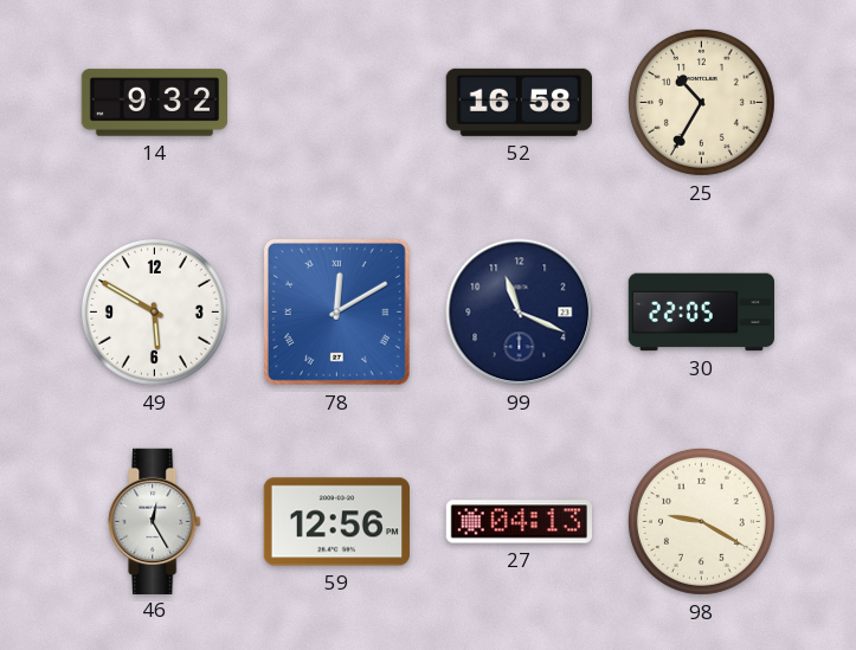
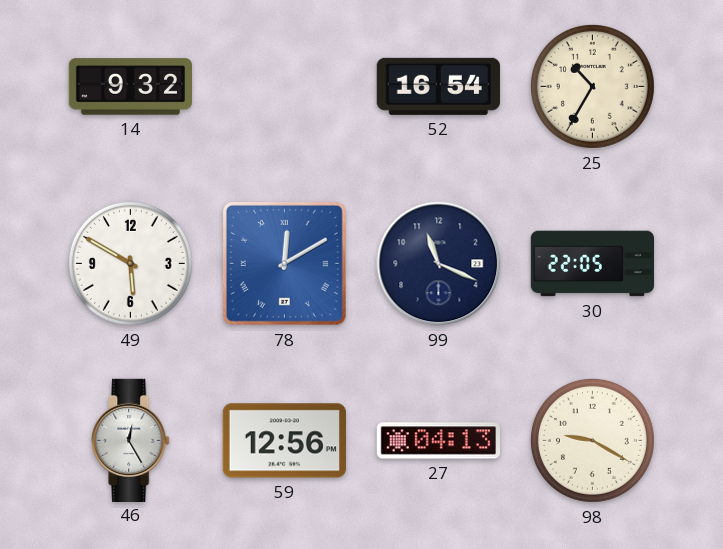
52: 16:58 -> 16:54 (438, 86)
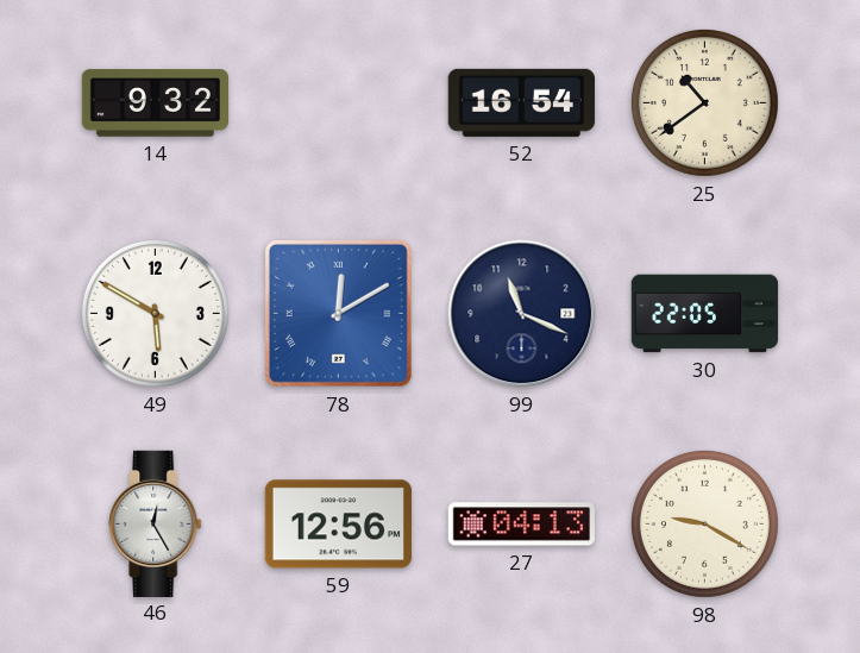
25: 10:35 -> 10:39 (704, 102)
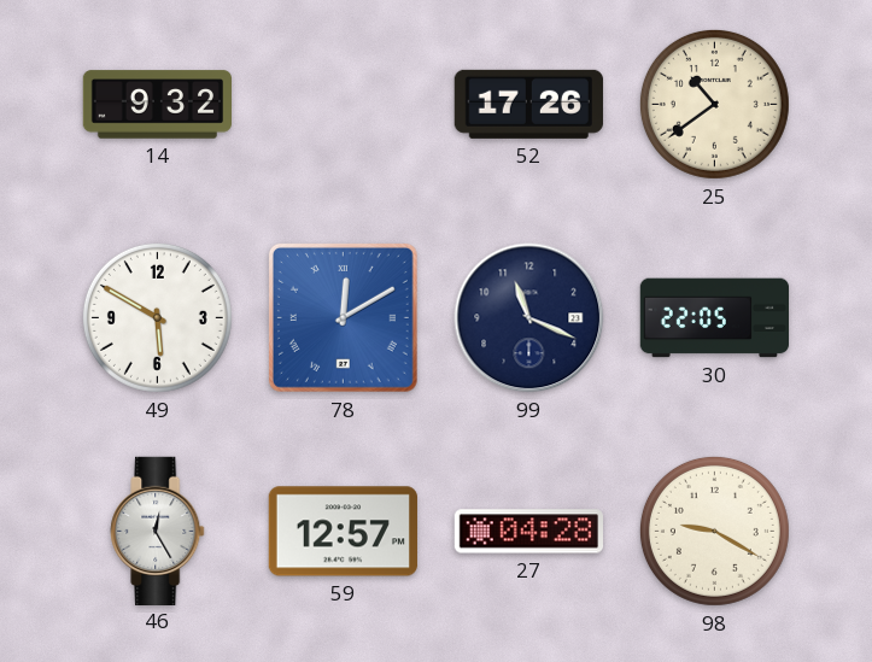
52: 16:54 -> 17:26 (528, 104)
59: 12:56 -> 12:57 (343, 532)
27: 04:13 -> 04:28 (528, 532)
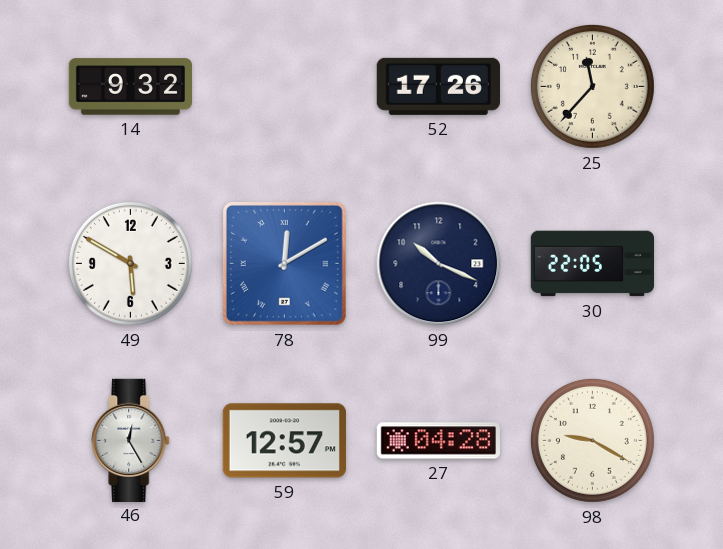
25: 10:39 -> 11:37 (592, 86)
99: 11:19 -> 10:19 (439, 264)
